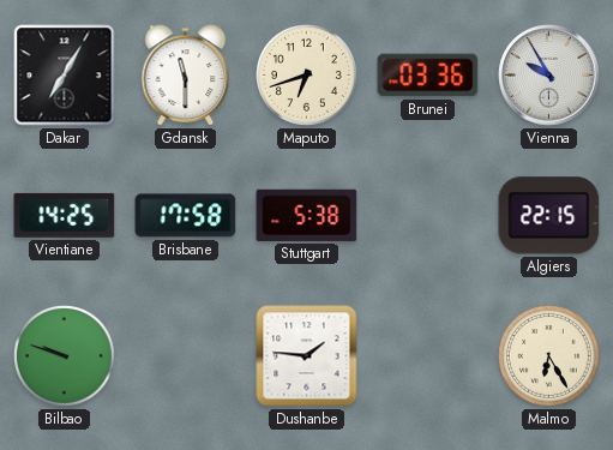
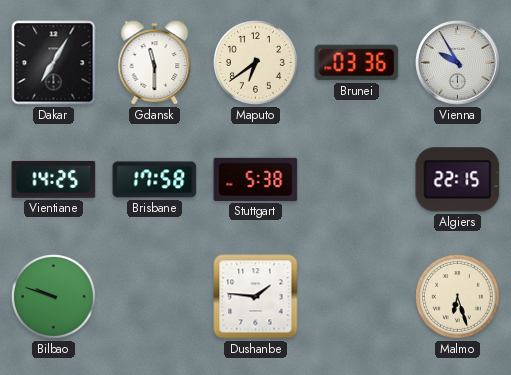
Maputo: 6:42 -> 6:39 (256, 63)
Malmo: 6:25 -> 6:27 (458, 297)
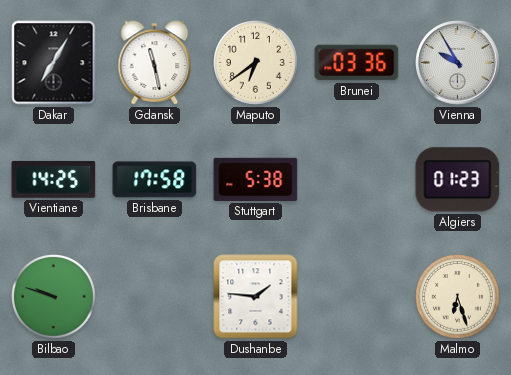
Gdansk: 11:30 -> 11:28 (155, 63)
Algiers: 22:15 -> 01:23 (458, 180)
